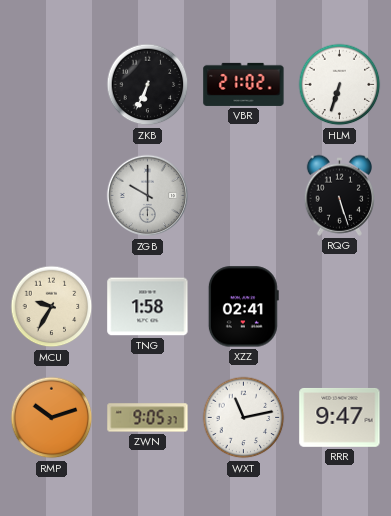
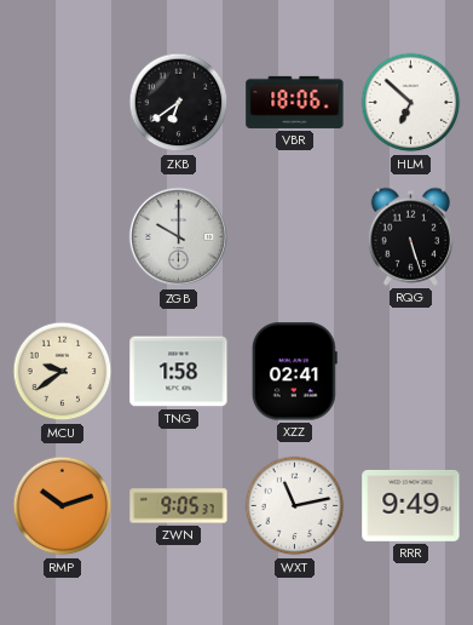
ZKB: 6:34 -> 6:39 (179, 103)
VBR: 21:02 -> 18:06 (295, 102)
HLM: 6:33 -> 6:52 (411, 103)
MCU: 9:35 -> 9:39 (63, 372)
RRR: 9:47 -> 9:49 (411, 506)
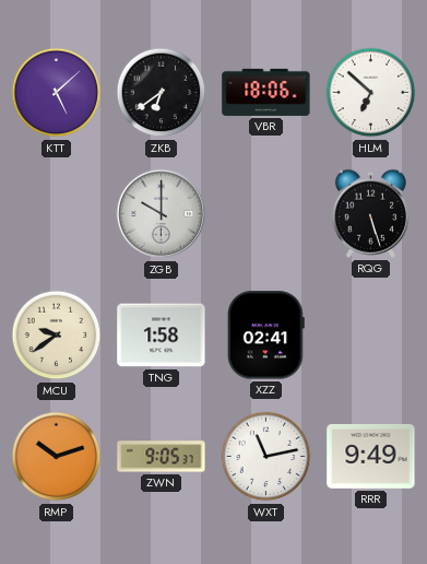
KTT: none -> 5:08 (57, 93)
